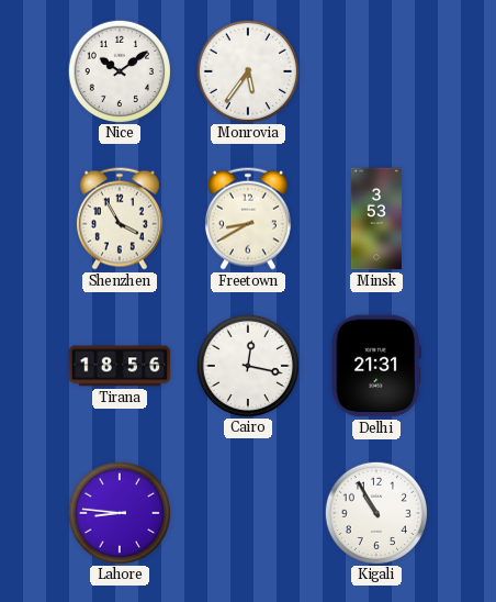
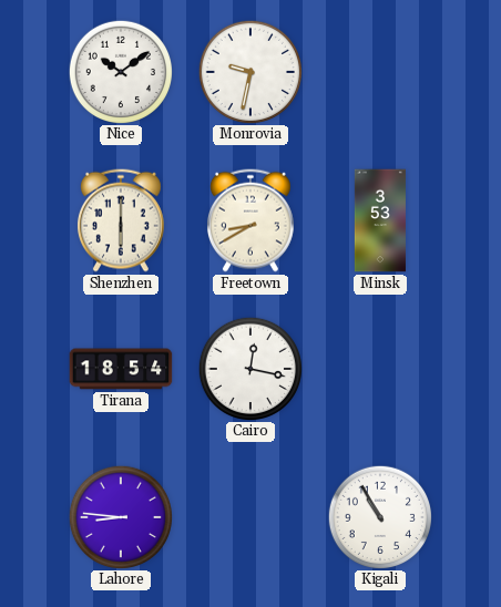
Monrovia: 5:36 -> 9:32 (249, 71)
Shenzhen: 3:55 -> 6:00 (121, 220)
Tirana: 18:56 -> 18:54 (121, 369)
Delhi: 21:31 -> none (376, 366)
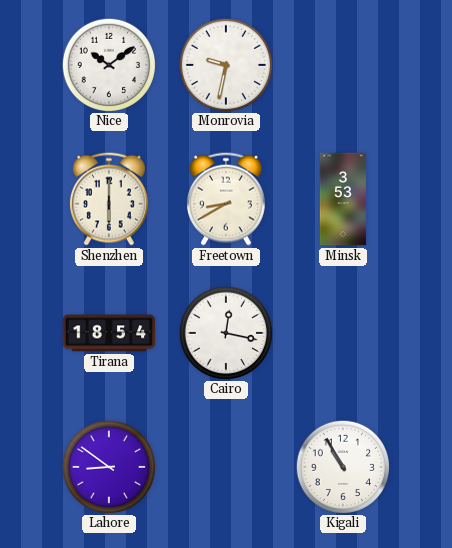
Lahore: 8:46 -> 8:51 (108, 466)
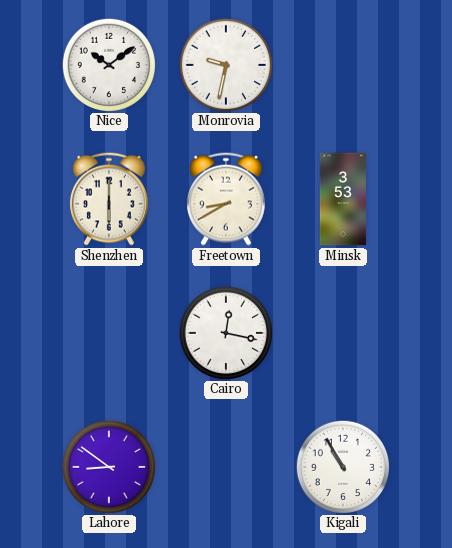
Tirana: 18:54 -> none (109, 333)
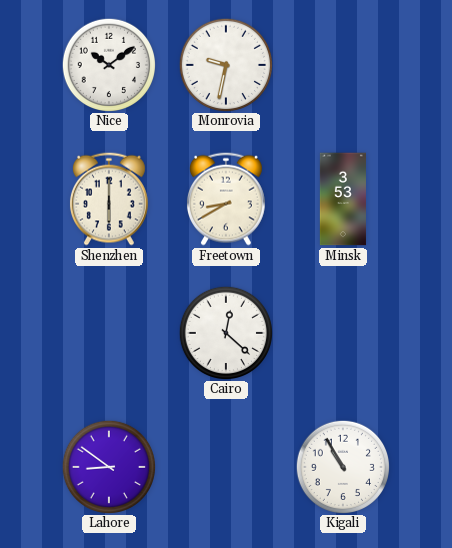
Cairo: 12:17 -> 12:22 (225, 332)
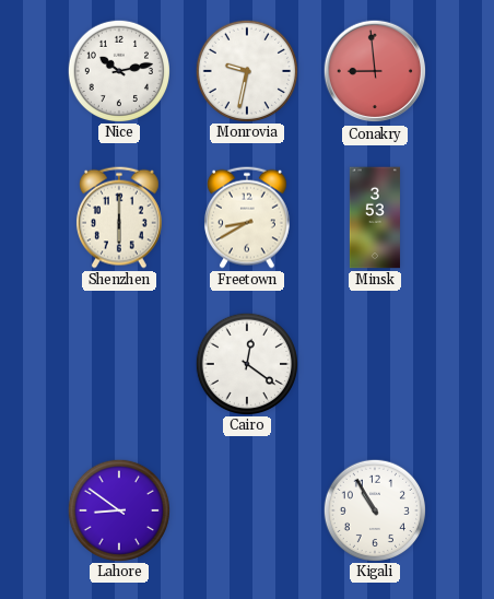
Nice: 10:09 -> 10:13 (118, 70)
Conakry: none -> 8:59 (375, 71)
Cairo: 12:22 -> 12:21 (246, 363)
